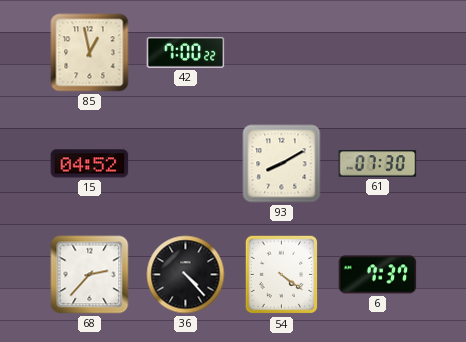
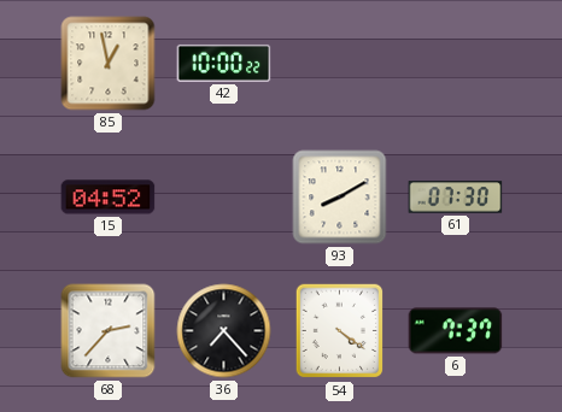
42: 7:00 -> 10:00 (224, 63)
36: 4:23 -> 7:23 (224, 331)
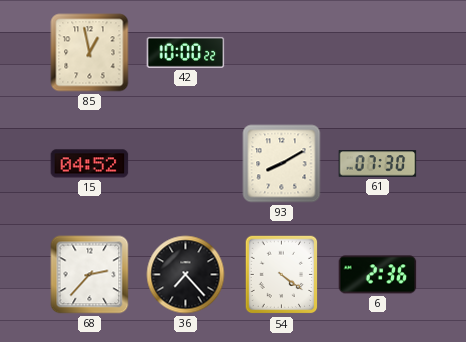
6: 7:37 -> 2:36 (378, 275)
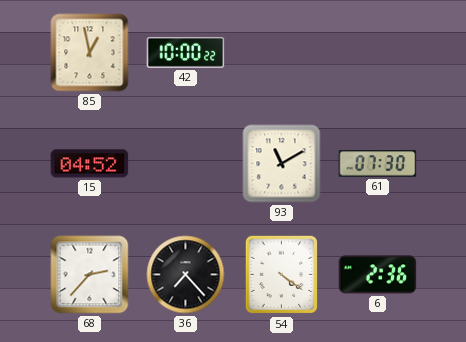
93: 8:10 -> 11:10 (282, 164)
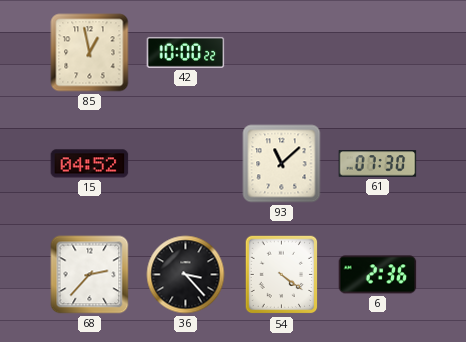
93: 11:10 -> 11:08 (282, 164)
36: 7:23 -> 3:23 (186, 275)
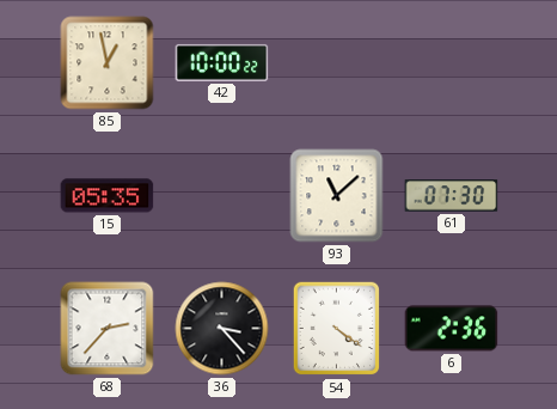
15: 04:52 -> 05:35 (108, 196)
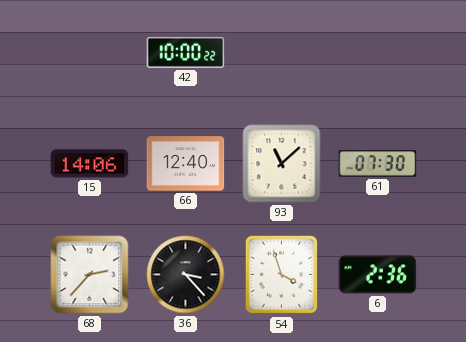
85: 12:58 -> none (108, 63)
15: 05:35 -> 14:06 (90, 164)
66: none -> 12:40 (186, 164)
54: 4:21 -> 3:57 (282, 275)
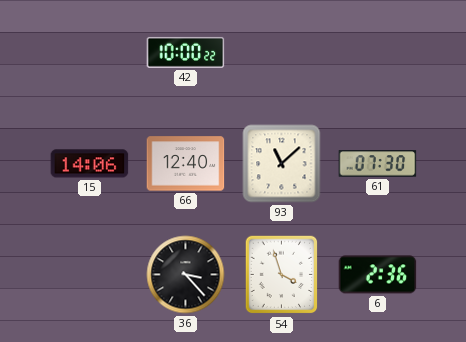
68: 2:37 -> none (90, 275)
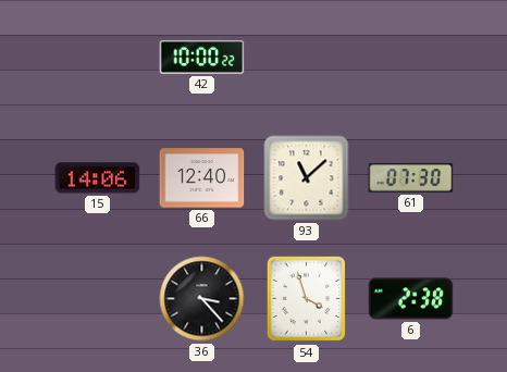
6: 2:36 -> 2:38 (411, 299)
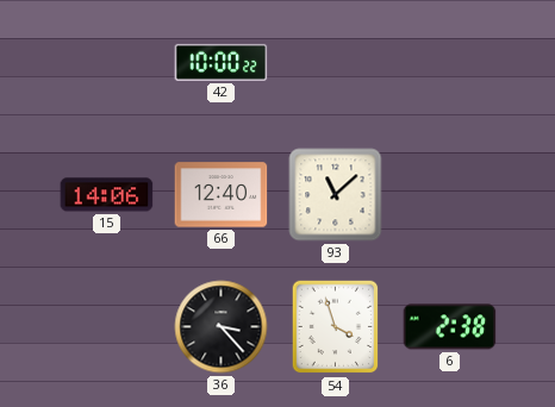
61: 07:30 -> none (411, 178)
